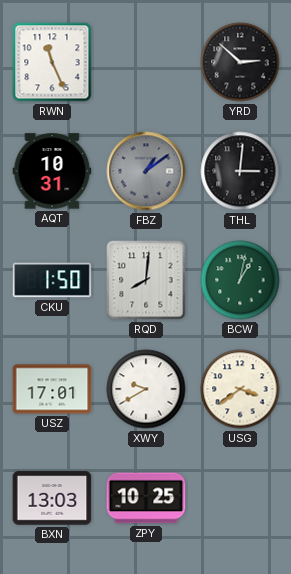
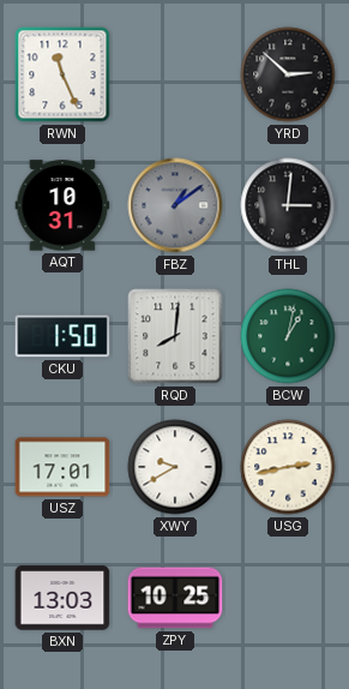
USG: 3:39 -> 2:43 (288, 467)
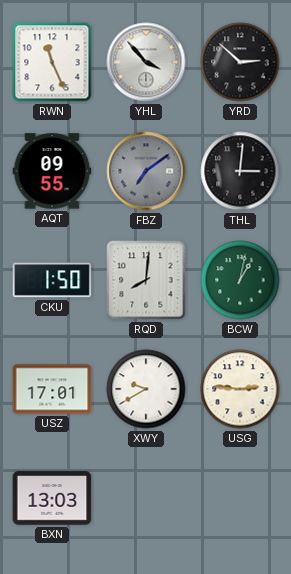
YHL: none -> 3:53 (146, 62)
AQT: 10:31 -> 09:55 (52, 171)
FBZ: 1:09 -> 7:09 (146, 171)
USG: 2:43 -> 2:46 (240, 389)
ZPY: 10:25 -> none (175, 598)
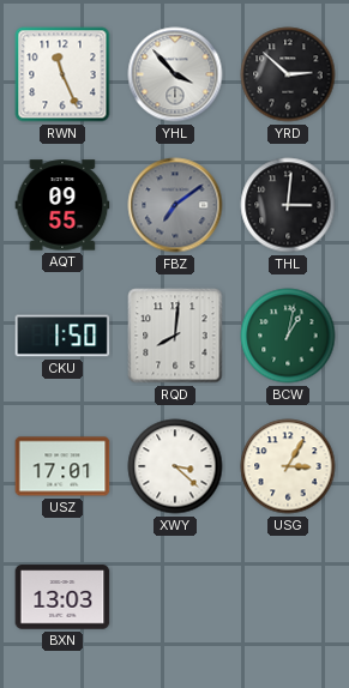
XWY: 9:40 -> 3:22 (175, 466)
USG: 2:46 -> 3:05 (288, 466)
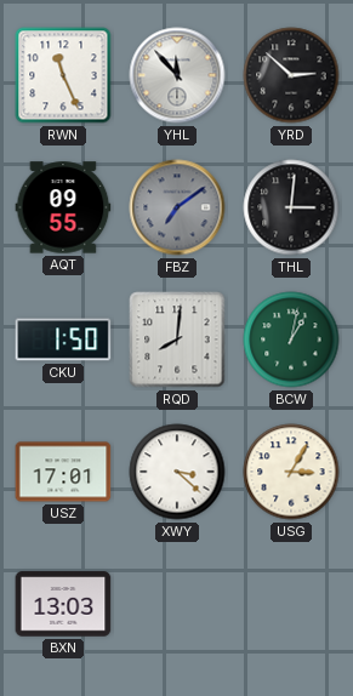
YHL: 3:53 -> 11:53 (177, 75)
